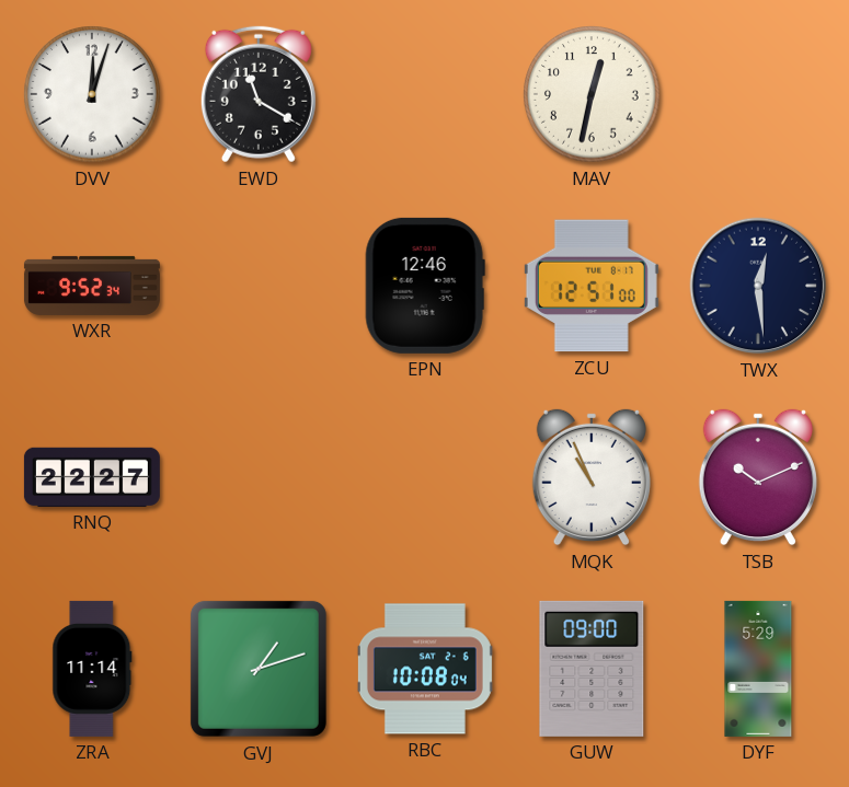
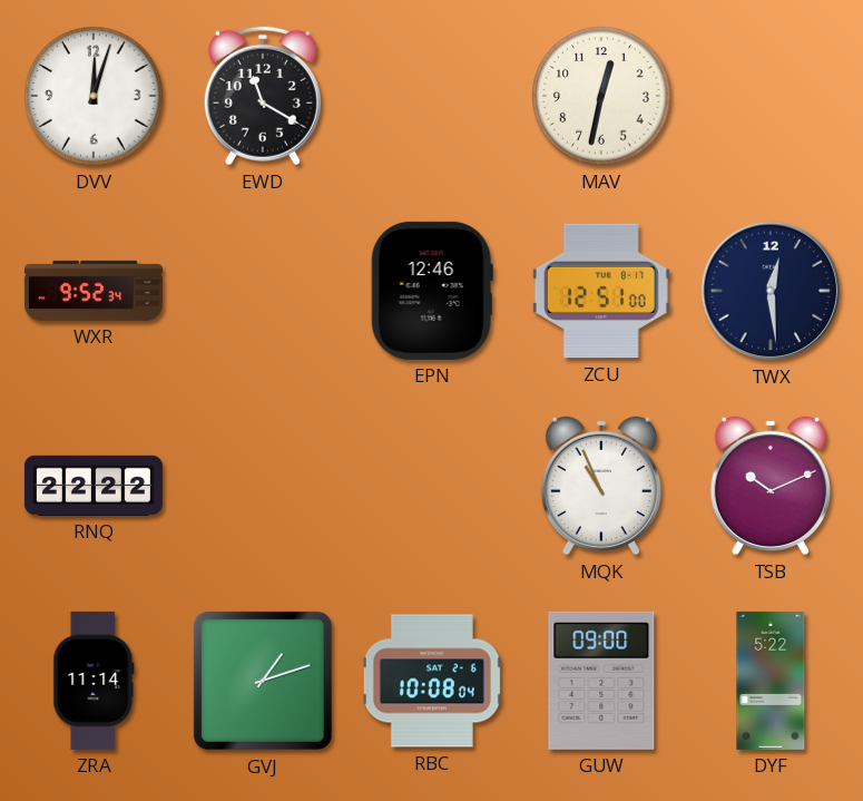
RNQ: 22:27 -> 22:22 (94, 486)
DYF: 5:29 -> 5:22 (771, 681)
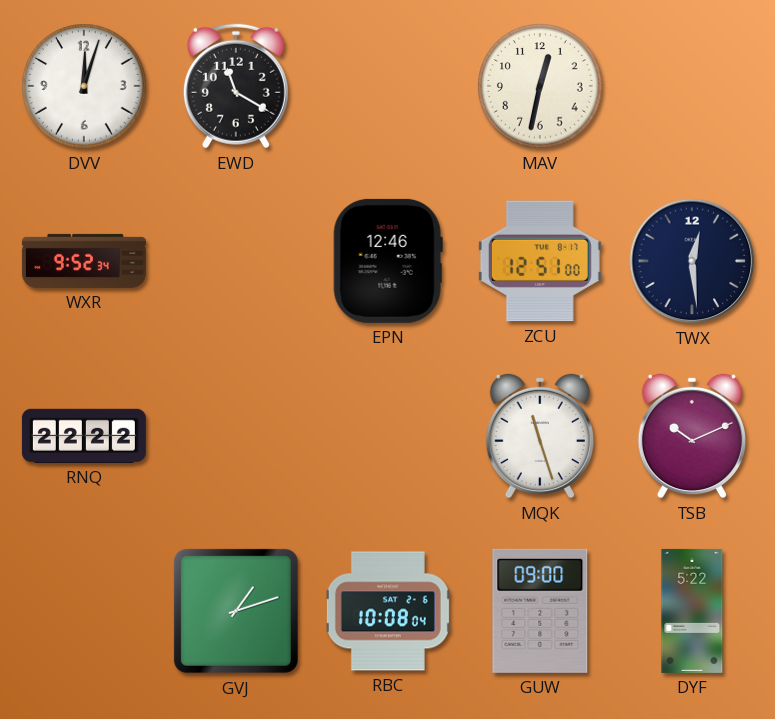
MQK: 10:56 -> 11:27 (540, 436)
ZRA: 11:14 -> none (94, 681)
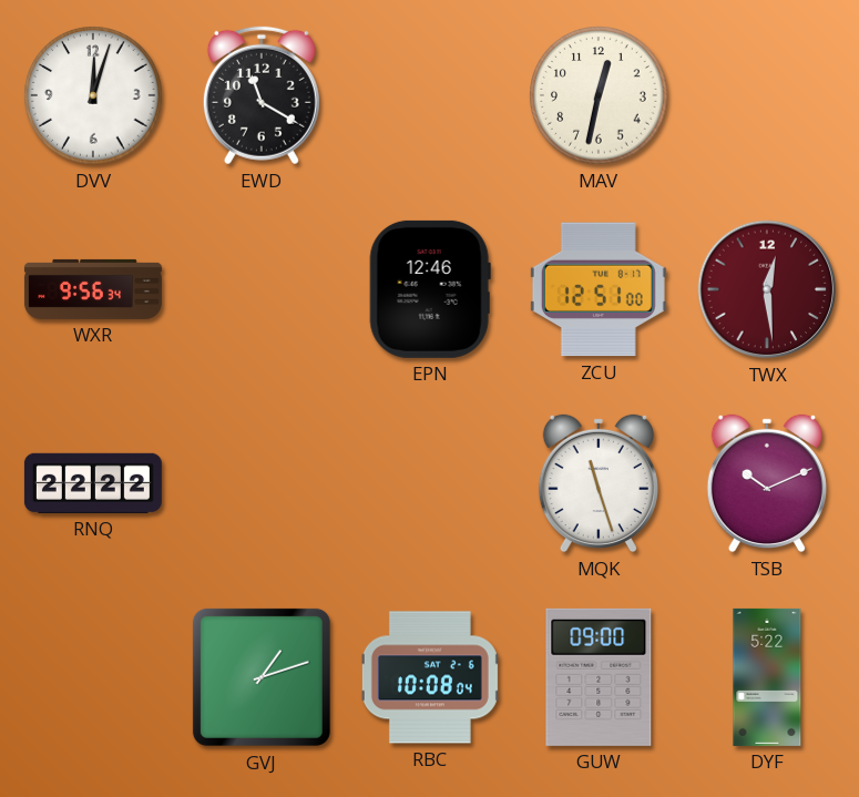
WXR: 9:52 -> 9:56 (93, 289)
TWX dial: navy -> burgundy (767, 289)
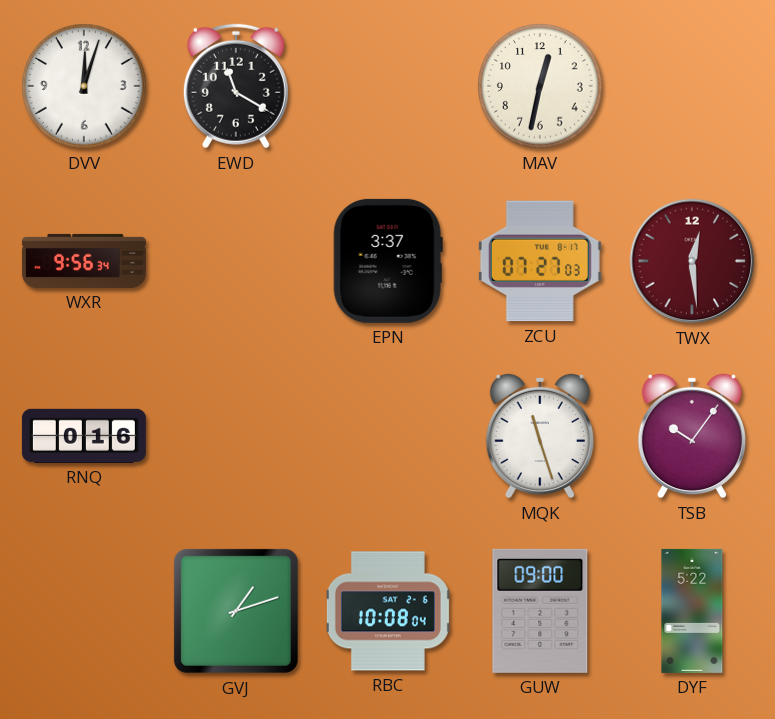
EPN: 12:46 -> 3:37 (388, 261)
ZCU: 12:51 -> 07:27 (540, 261)
RNQ: 22:22 -> 0:16 (84, 436)
TSB: 10:11 -> 10:06 (692, 436)
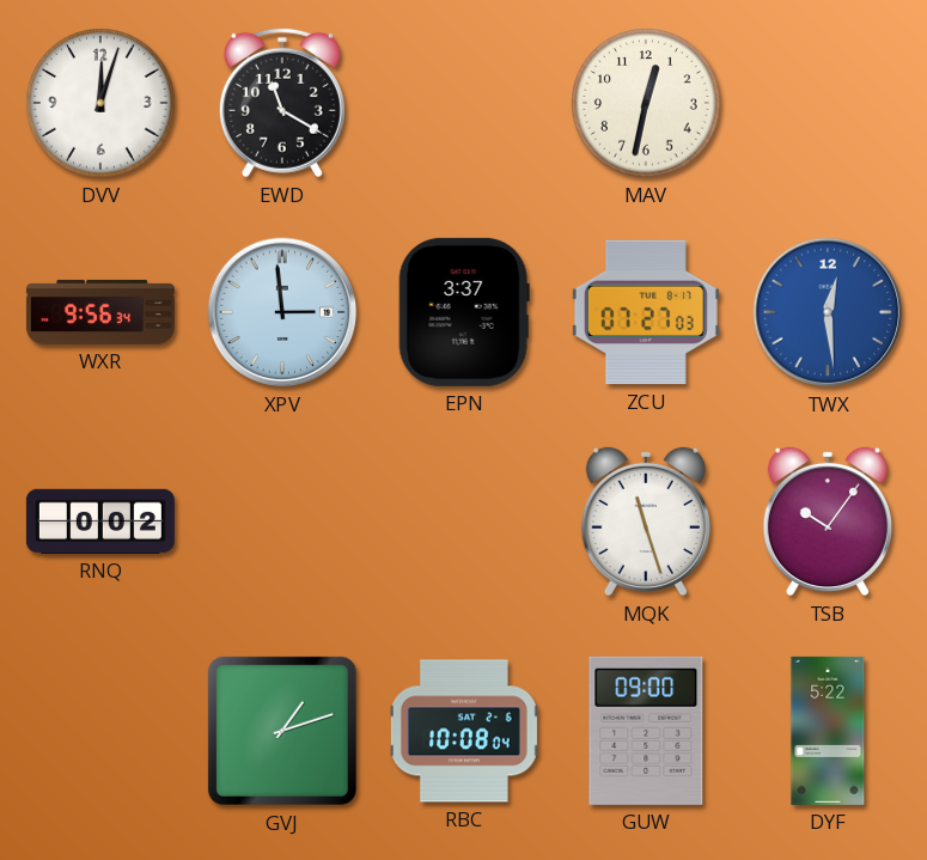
XPV: none -> 2:59 (282, 312)
TWX dial: burgundy -> blue (828, 312)
RNQ: 0:16 -> 0:02 (100, 522)
